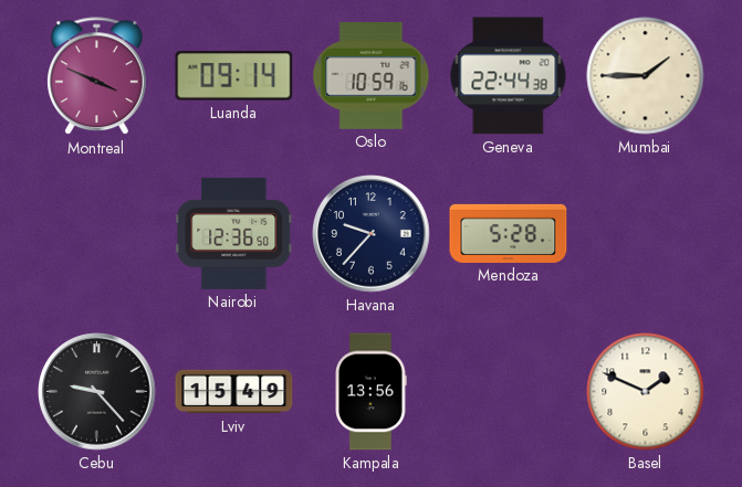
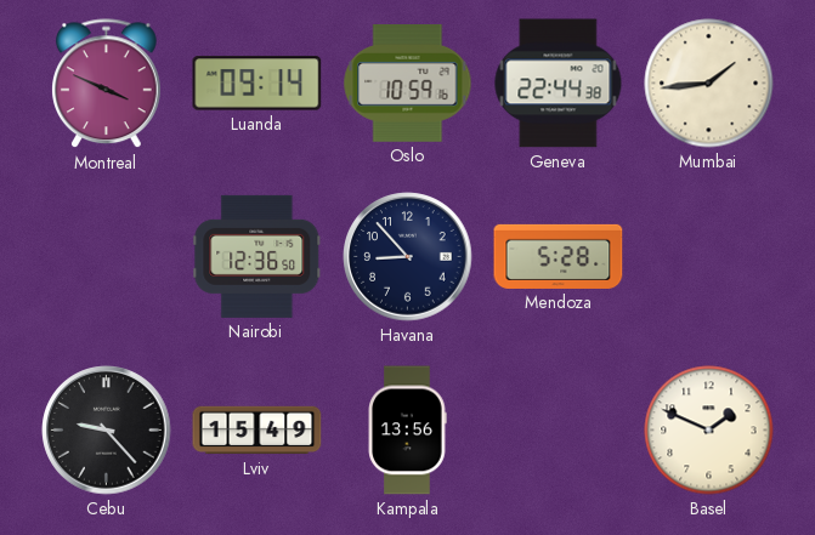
Mumbai: 1:45 -> 1:44 (709, 84)
Havana: 9:37 -> 8:53 (408, 257)
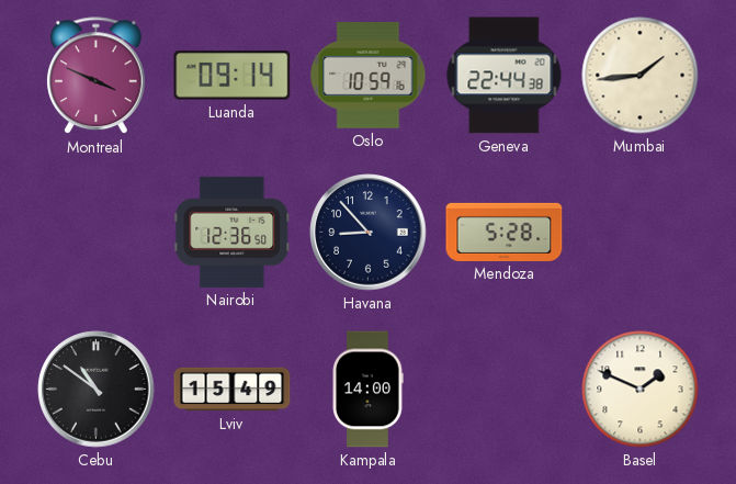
Cebu: 9:23 -> 10:51 (97, 390)
Kampala: 13:56 -> 14:00 (367, 390)
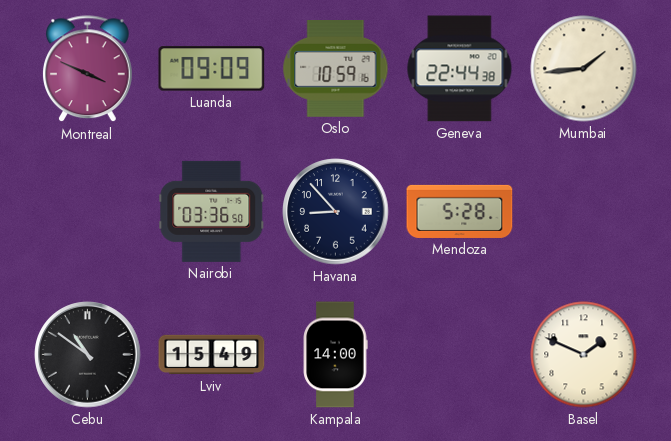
Luanda: 09:14 -> 09:09 (212, 69)
Nairobi: 12:36 -> 03:36 (212, 211)
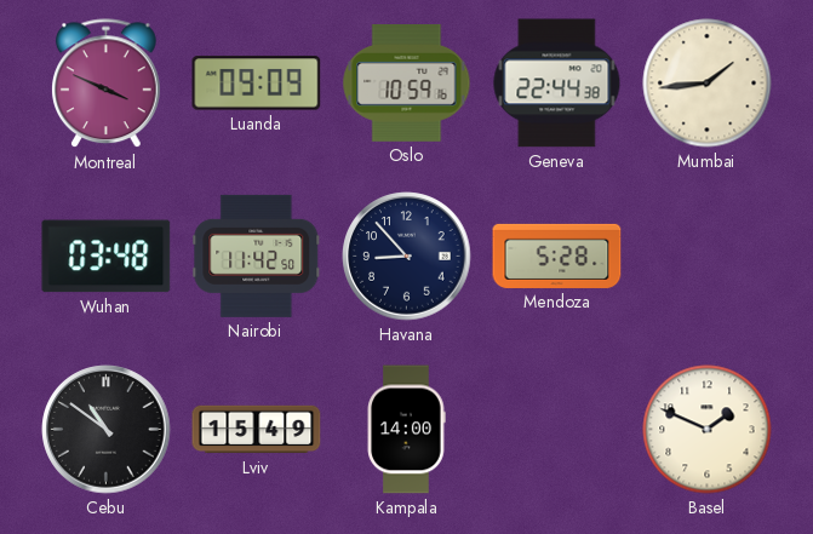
Wuhan: none -> 03:48 (107, 257)
Nairobi: 03:36 -> 11:42 (257, 255)
